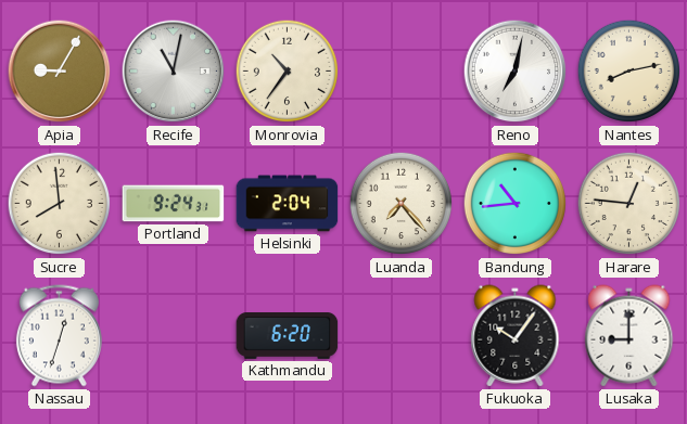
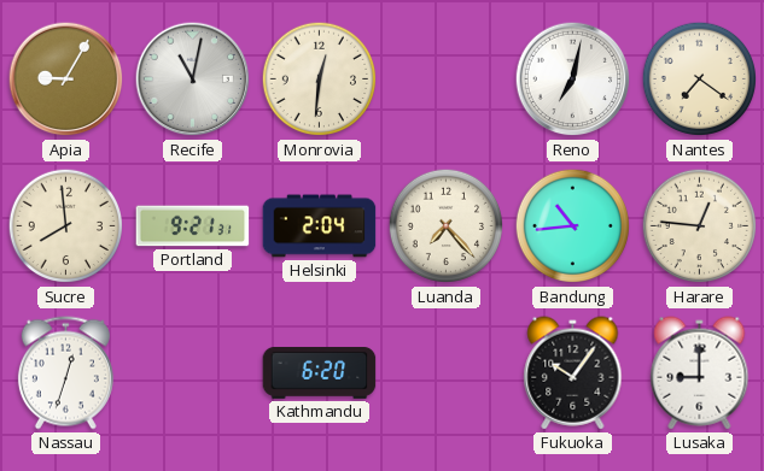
Monrovia: 10:36 -> 12:31 (320, 80)
Nantes: 8:13 -> 7:21 (700, 80)
Portland: 9:24 -> 9:21 (193, 226)
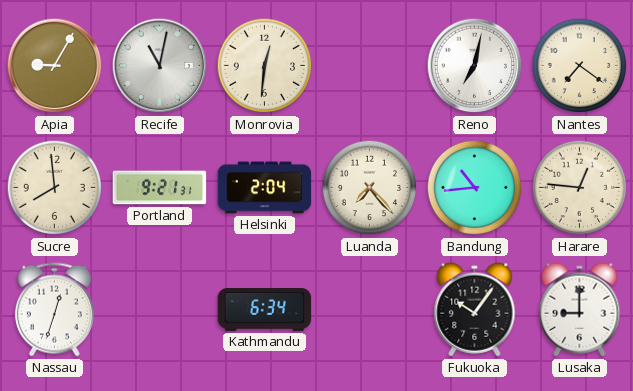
Kathmandu: 6:20 -> 6:34 (265, 310)
